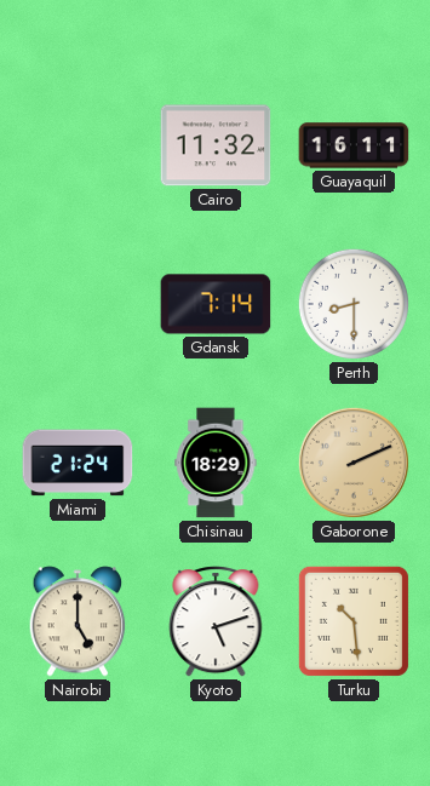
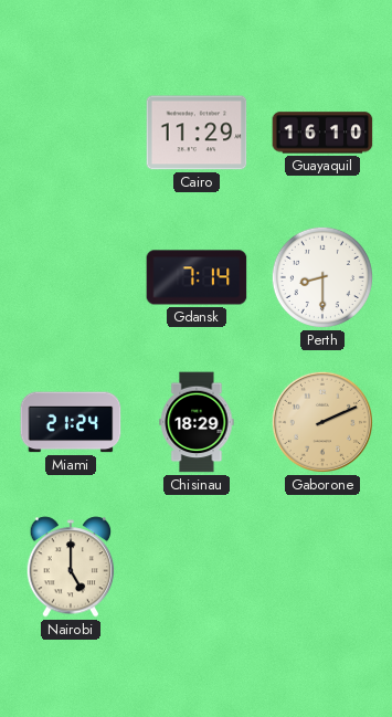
Cairo: 11:32 -> 11:29 (197, 133)
Guayaquil: 16:11 -> 16:10 (322, 133)
Kyoto: 5:12 -> none (216, 621)
Turku: 10:29 -> none (354, 621)
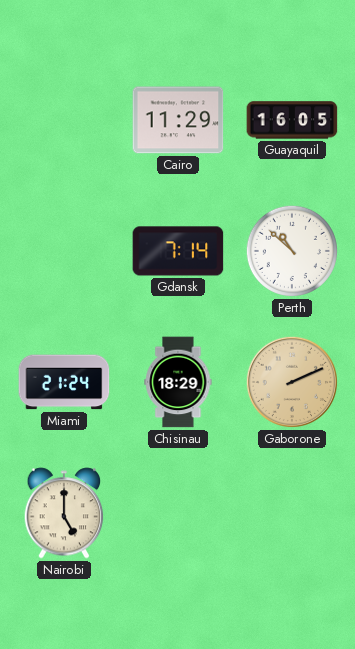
Guayaquil: 16:10 -> 16:05 (292, 120)
Perth: 8:30 -> 10:52 (292, 251)
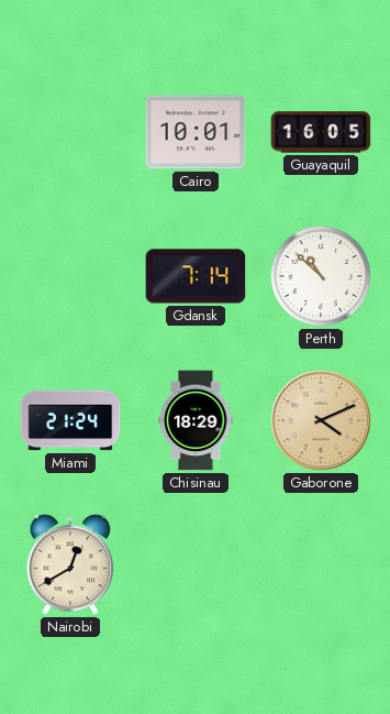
Cairo: 11:29 -> 10:01 (196, 132)
Gaborone: 2:11 -> 4:11 (321, 420)
Nairobi: 5:00 -> 12:40 (70, 564)
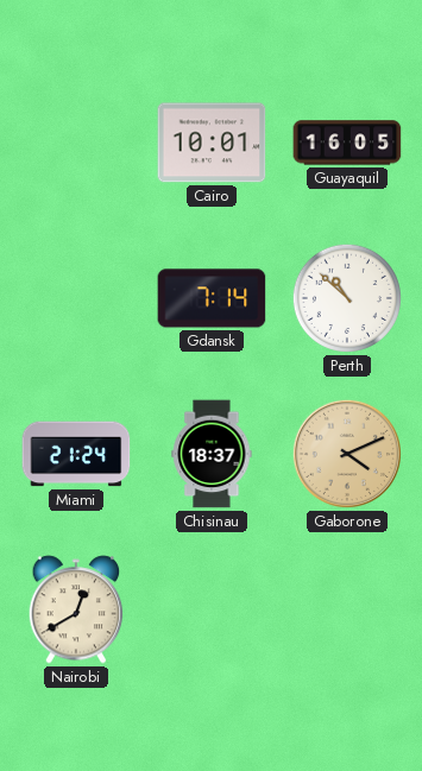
Chisinau: 18:29 -> 18:37 (212, 454)
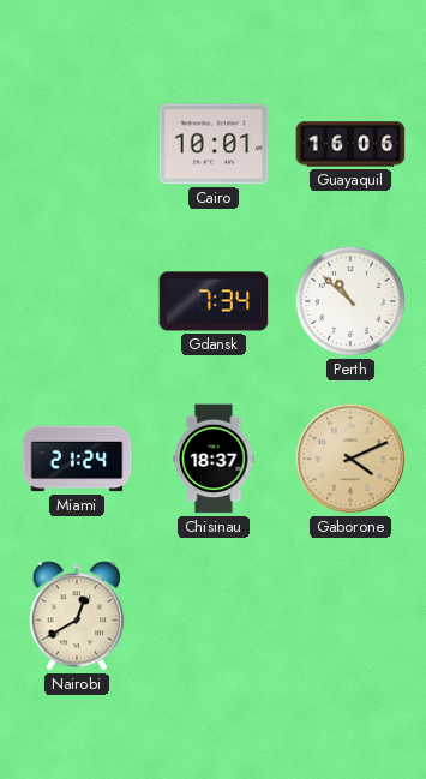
Guayaquil: 16:05 -> 16:06 (350, 144)
Gdansk: 7:14 -> 7:34 (214, 301)
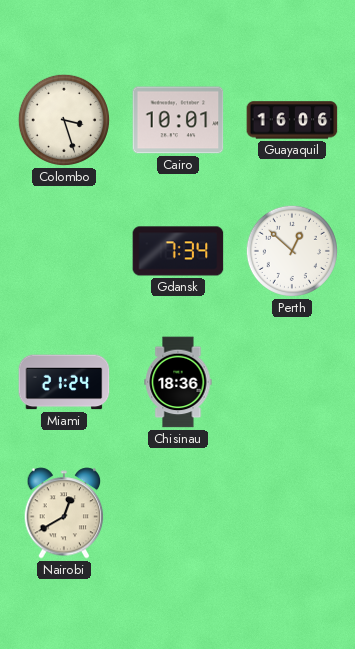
Colombo: none -> 3:27 (64, 120)
Perth: 10:52 -> 12:52 (292, 251)
Chisinau: 18:37 -> 18:36 (178, 382)
Gaborone: 4:11 -> none (350, 459)
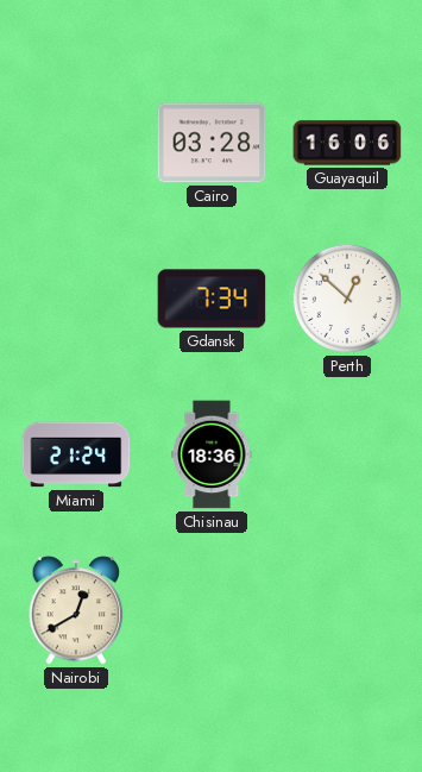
Colombo: 3:27 -> none (64, 120)
Cairo: 10:01 -> 03:28 (212, 143)
